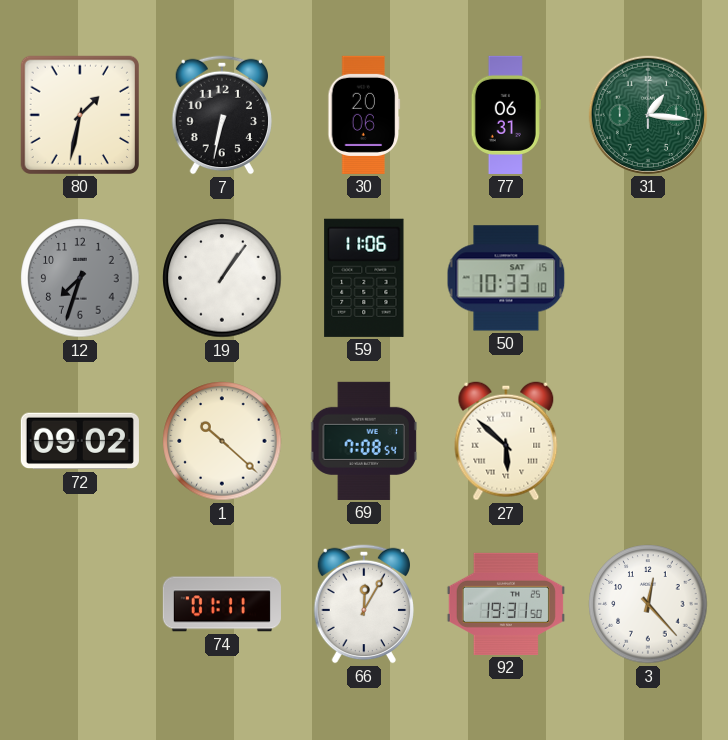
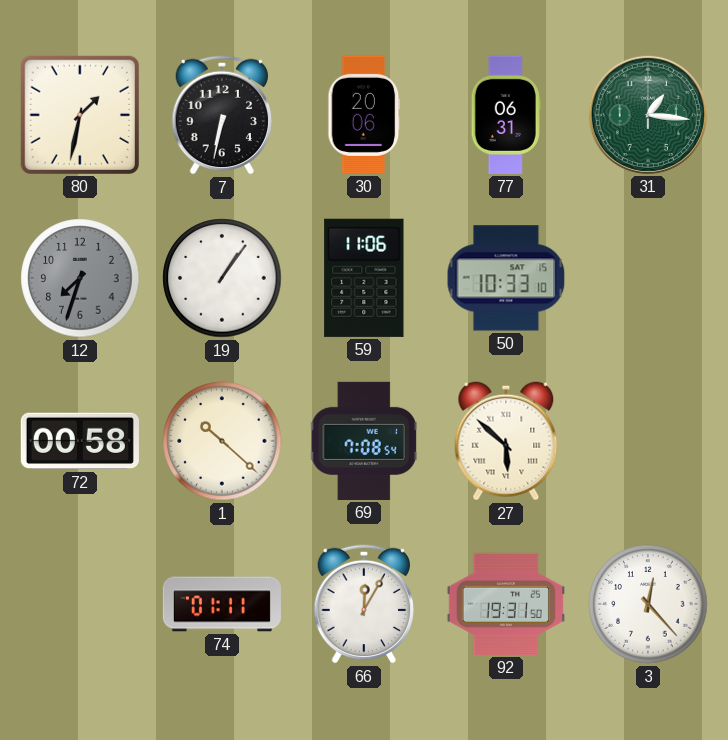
72: 09:02 -> 00:58 (80, 441)
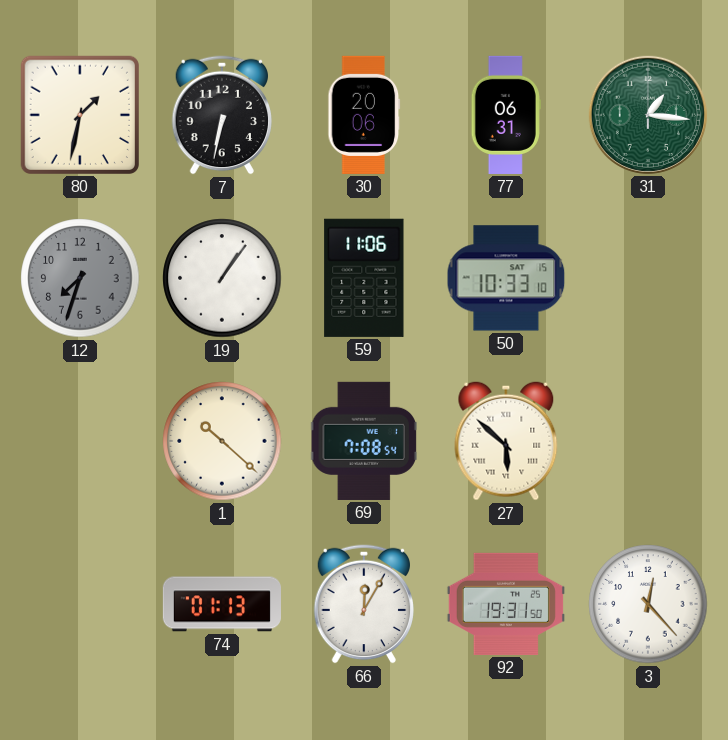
72: 00:58 -> none (80, 441)
74: 01:11 -> 01:13 (222, 604)
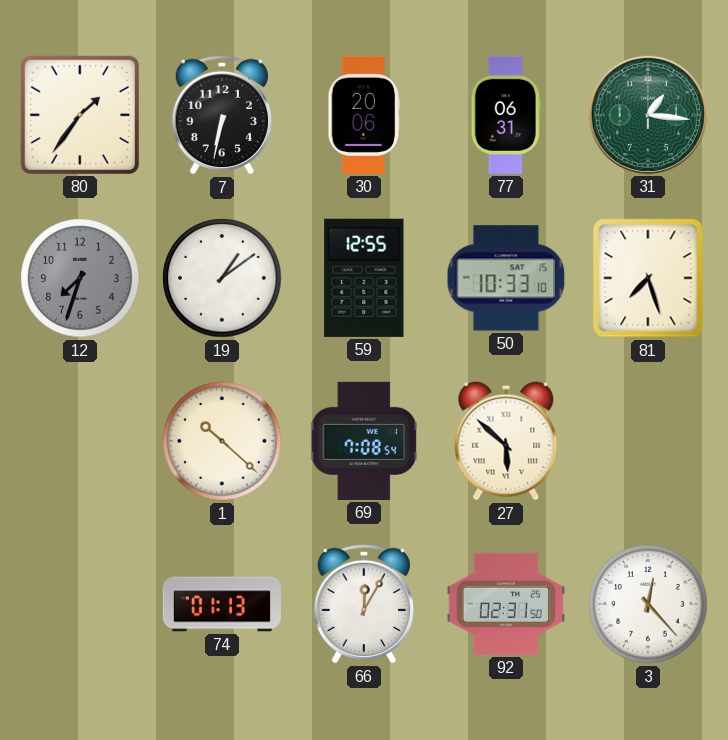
80: 1:32 -> 1:36 (80, 115)
19: 1:06 -> 1:09 (222, 278)
59: 11:06 -> 12:55 (364, 278)
81: none -> 7:27 (648, 278)
92: 19:31 -> 02:31 (506, 604)
